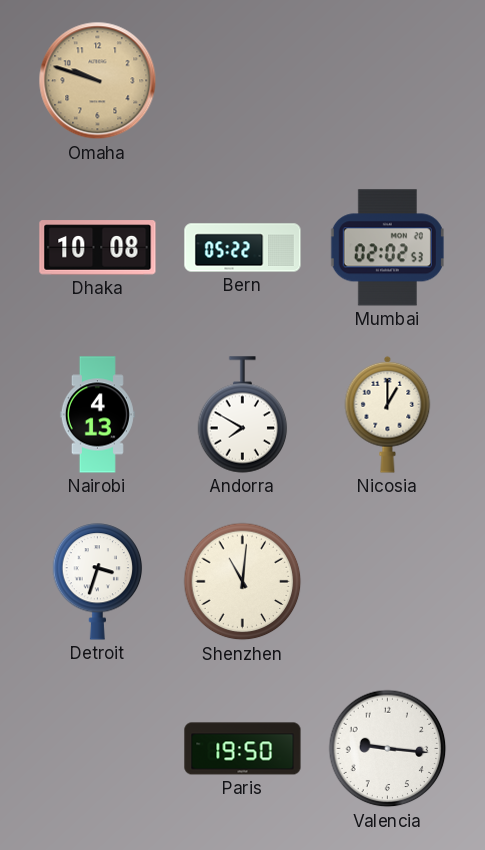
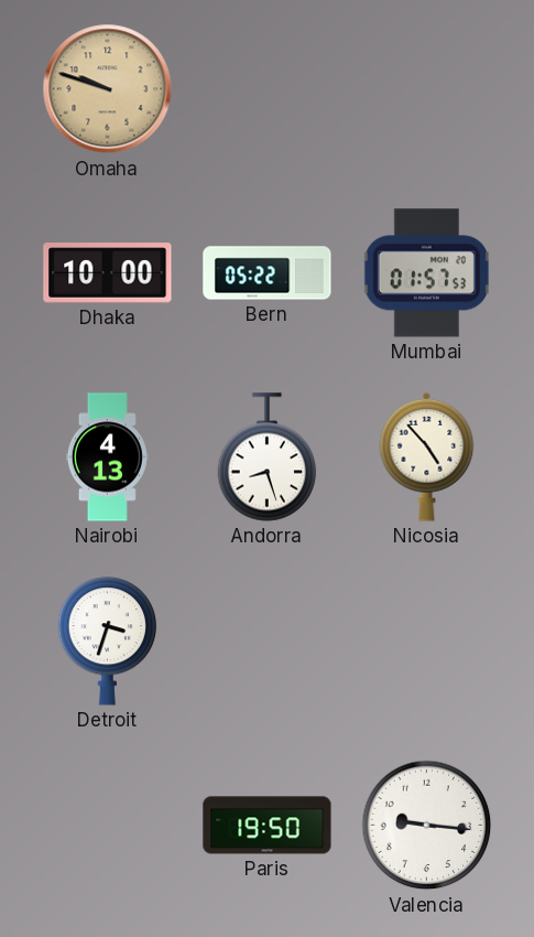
Dhaka: 10:08 -> 10:00 (108, 273)
Mumbai: 02:02 -> 01:57 (426, 273)
Andorra: 7:50 -> 8:27 (268, 457)
Nicosia: 1:00 -> 4:53 (427, 456)
Shenzhen: 11:01 -> none (243, 582)
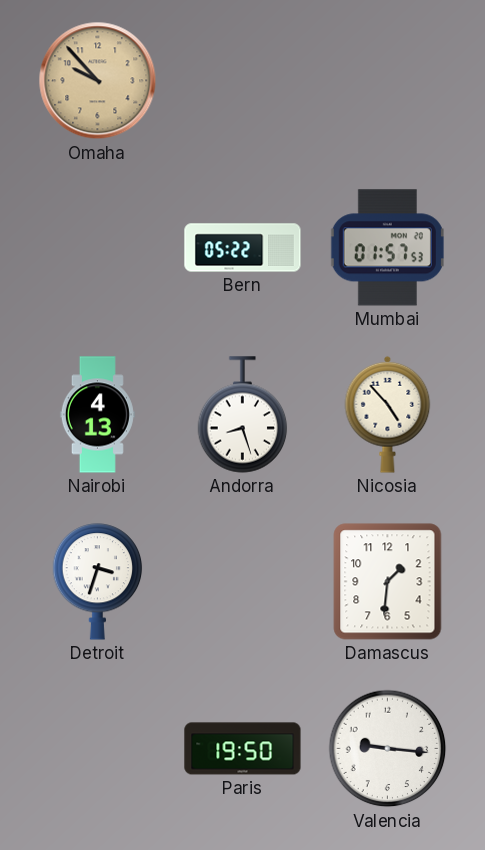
Omaha: 9:48 -> 9:53 (98, 81)
Dhaka: 10:00 -> none (108, 273)
Damascus: none -> 1:31 (388, 582)
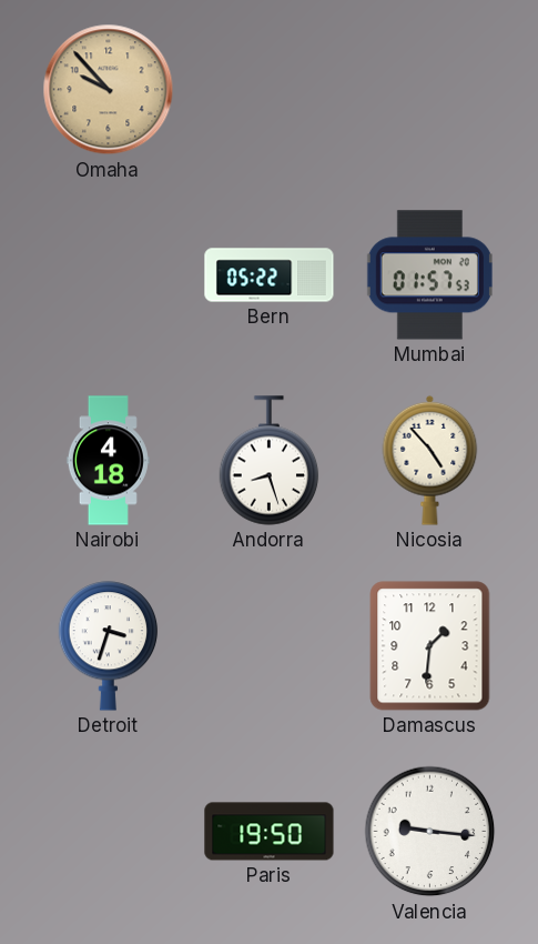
Nairobi: 4:13 -> 4:18 (108, 461)
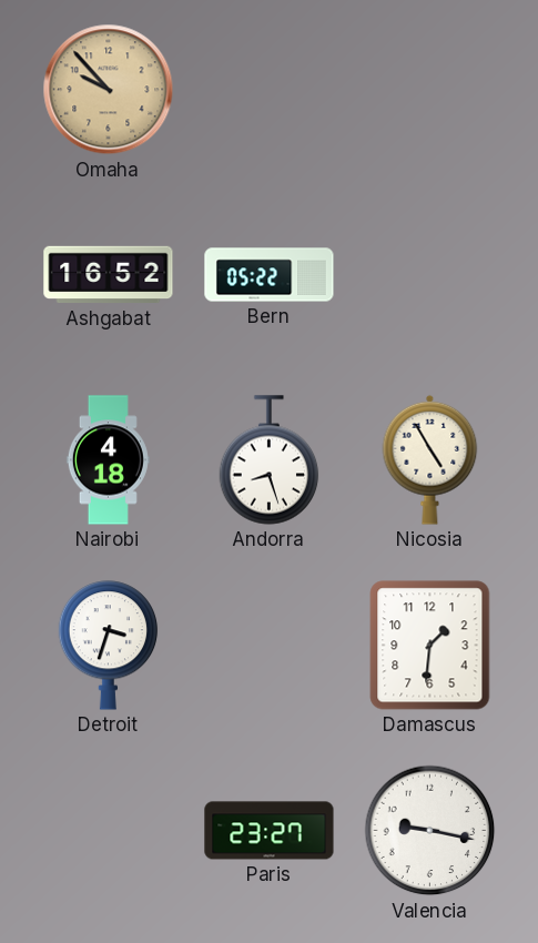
Ashgabat: none -> 16:52 (109, 275)
Mumbai: 01:57 -> none (429, 275)
Nicosia: 4:53 -> 4:55 (430, 459)
Paris: 19:50 -> 23:27 (270, 831)
Valencia: 9:16 -> 9:17 (430, 831)
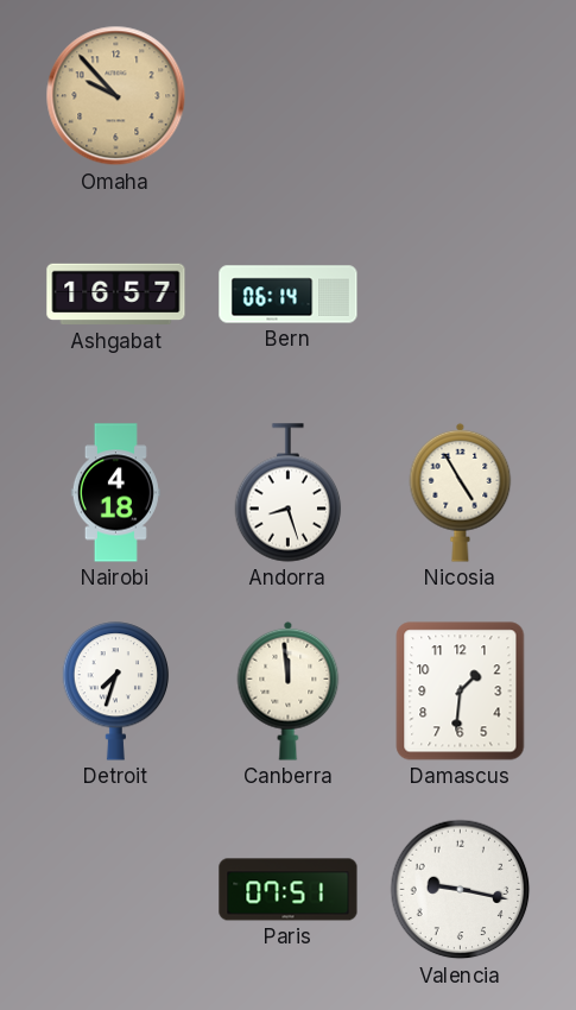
Ashgabat: 16:52 -> 16:57 (116, 295)
Bern: 05:22 -> 06:14 (289, 295)
Detroit: 3:33 -> 7:33 (116, 692)
Canberra: none -> 11:59 (289, 690)
Paris: 23:27 -> 07:51 (289, 890)
